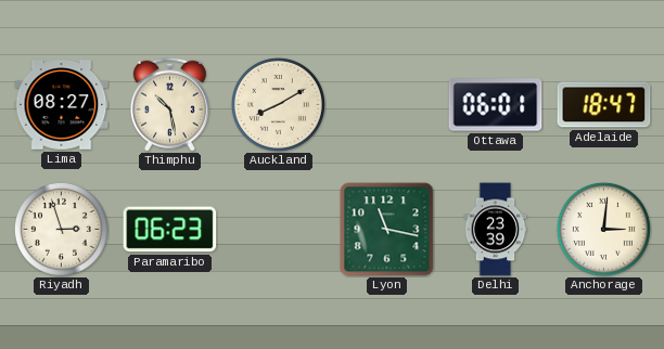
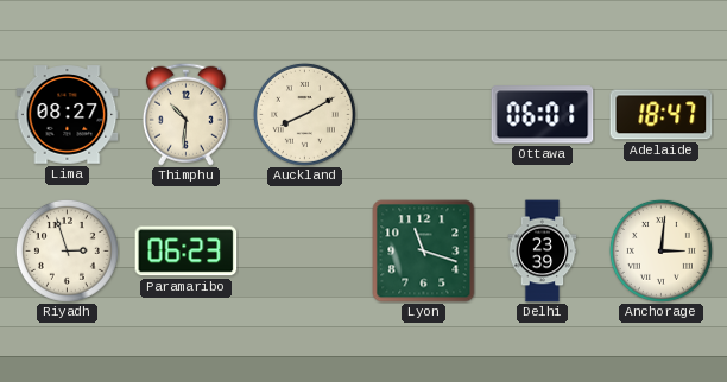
Thimphu: 10:28 -> 10:31 (185, 114)
Lyon: 11:17 -> 11:18 (424, 252)
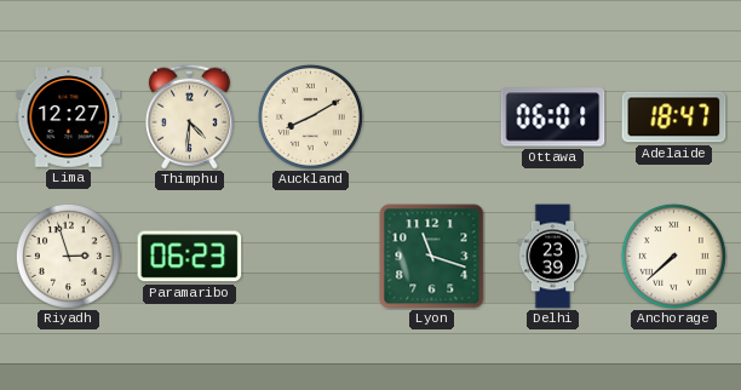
Lima: 08:27 -> 12:27 (69, 117)
Thimphu: 10:31 -> 4:31 (189, 116)
Anchorage: 3:01 -> 7:38 (673, 256)
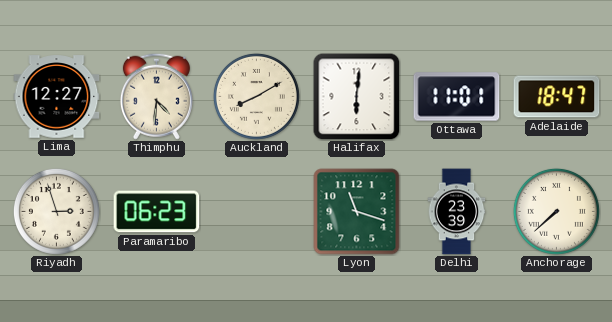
Halifax: none -> 6:01 (357, 97)
Ottawa: 06:01 -> 11:01 (457, 97)
